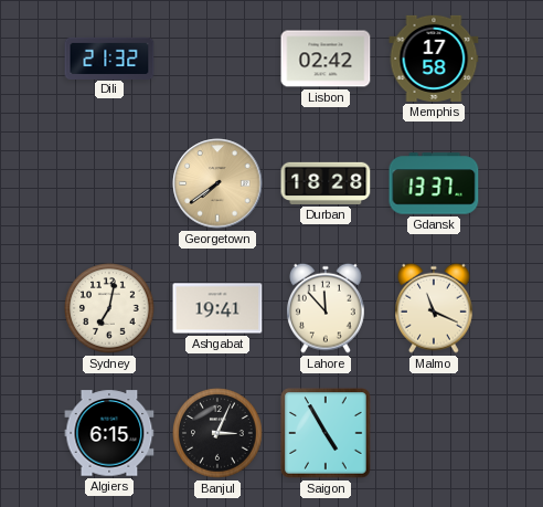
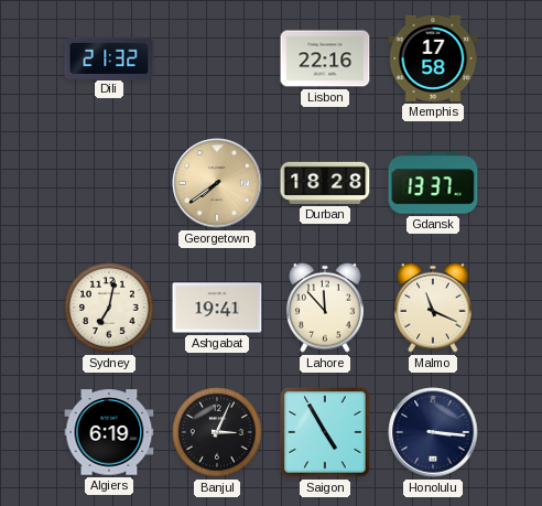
Lisbon: 02:42 -> 22:16 (325, 58)
Algiers: 6:15 -> 6:19 (109, 432)
Honolulu: none -> 3:16 (433, 432)
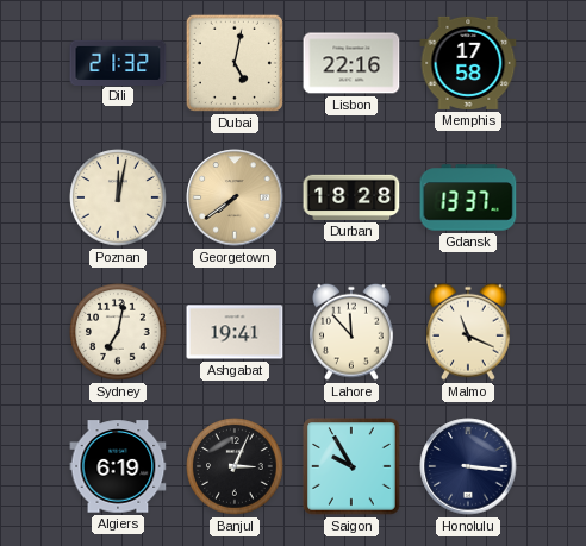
Dubai: none -> 5:02 (235, 63)
Poznan: none -> 12:02 (118, 197)
Saigon: 4:55 -> 9:55 (351, 466)
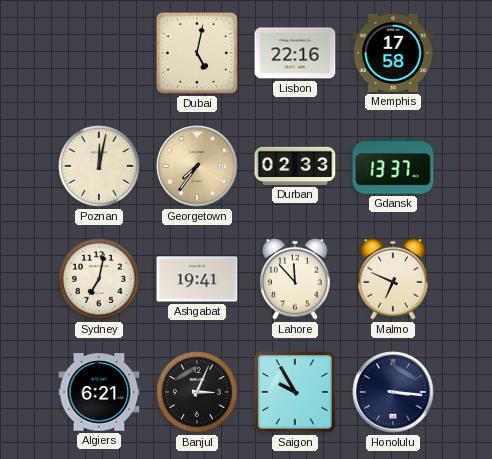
Dili: 21:32 -> none (118, 62)
Georgetown: 7:39 -> 7:36 (197, 166)
Durban: 18:28 -> 02:33 (295, 166)
Malmo: 11:19 -> 6:49 (394, 279)
Algiers: 6:19 -> 6:21 (99, 392)
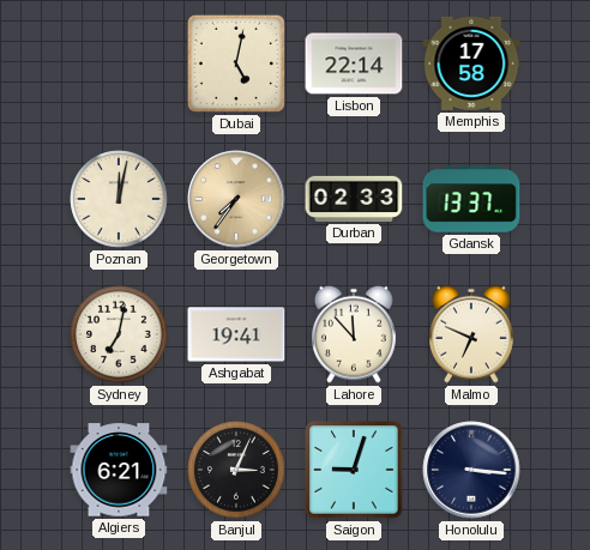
Lisbon: 22:16 -> 22:14 (354, 64)
Saigon: 9:55 -> 9:03 (354, 470)
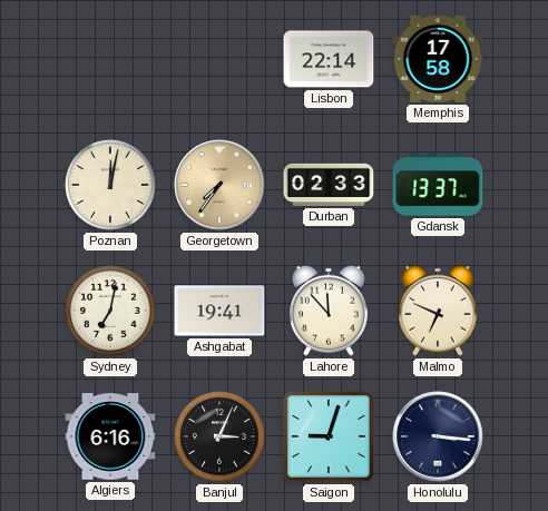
Dubai: 5:02 -> none (236, 64)
Algiers: 6:21 -> 6:16 (110, 436)
